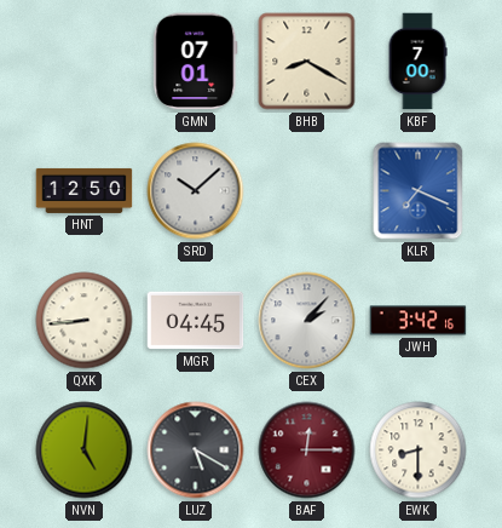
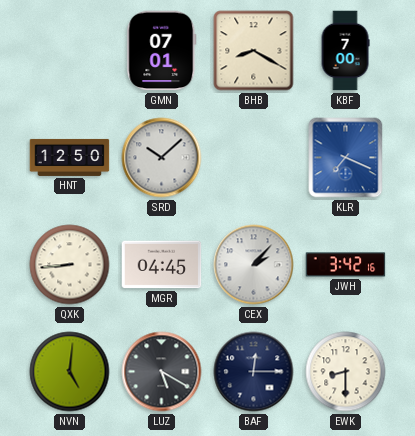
BAF dial: burgundy -> navy (254, 372)
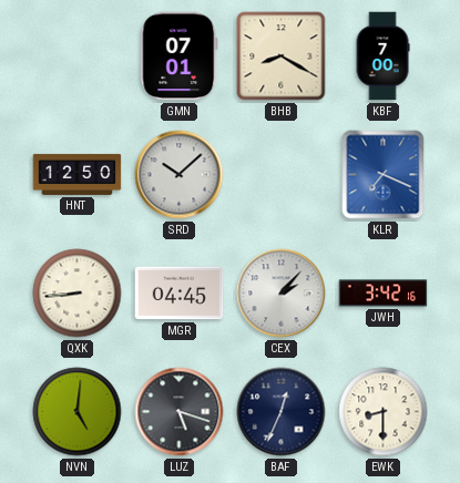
LUZ: 5:20 -> 5:18 (180, 412)
BAF: 12:15 -> 12:34 (282, 412)
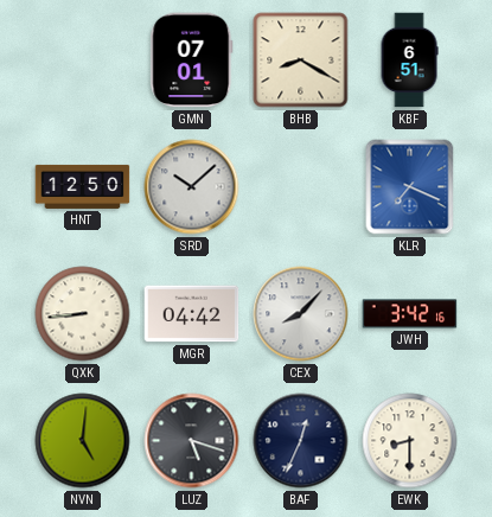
KBF: 7:00 -> 6:51 (409, 60)
MGR: 04:45 -> 04:42 (192, 314)
CEX: 2:07 -> 8:07 (301, 314)
